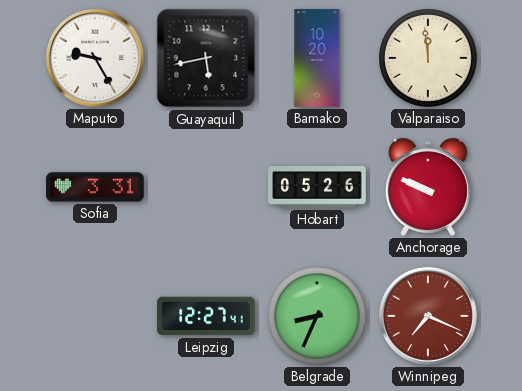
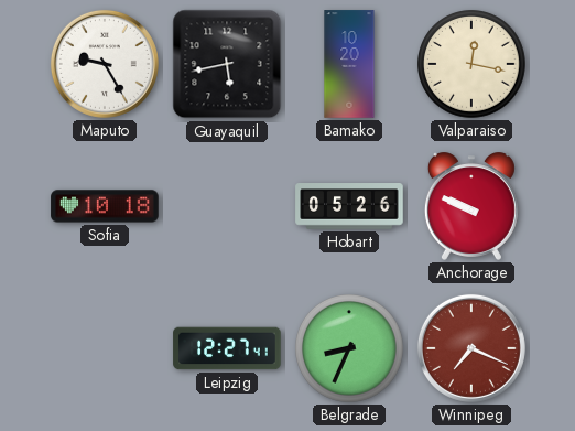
Valparaiso: 11:59 -> 12:17 (473, 65)
Sofia: 3:31 -> 10:18 (105, 206)
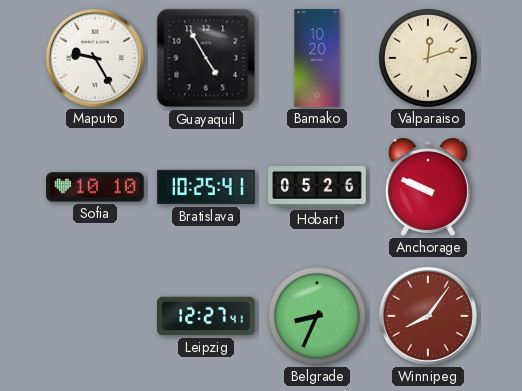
Guayaquil: 5:43 -> 4:55 (206, 58)
Valparaiso: 12:17 -> 12:12 (429, 59)
Sofia: 10:18 -> 10:10 (95, 187)
Bratislava: none -> 10:25 (206, 187)
Winnipeg: 7:19 -> 8:06 (428, 316)
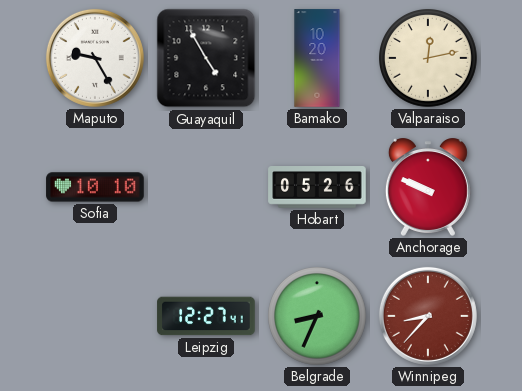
Valparaiso: 12:12 -> 12:13 (429, 59)
Bratislava: 10:25 -> none (206, 187)
Winnipeg: 8:06 -> 8:37 (428, 316)
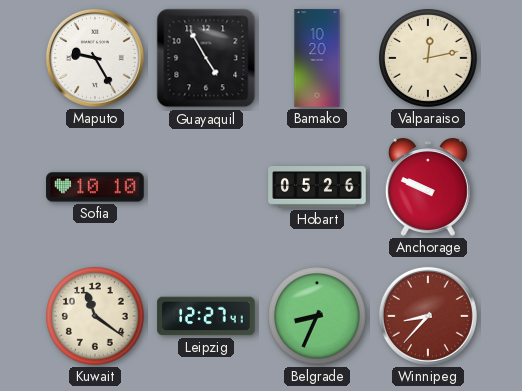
Kuwait: none -> 11:21 (96, 317)
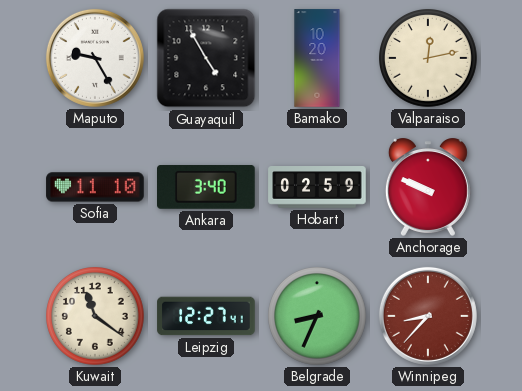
Sofia: 10:10 -> 11:10 (95, 187)
Ankara: none -> 3:40 (206, 188)
Hobart: 05:26 -> 02:59 (317, 187)
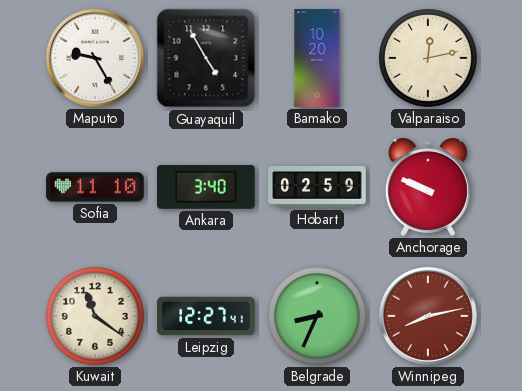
Winnipeg: 8:37 -> 8:13 (428, 316)
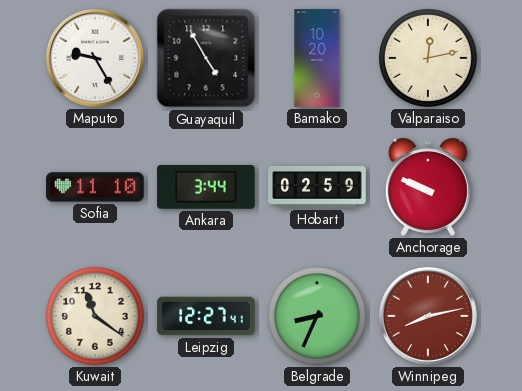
Ankara: 3:40 -> 3:44 (206, 188)
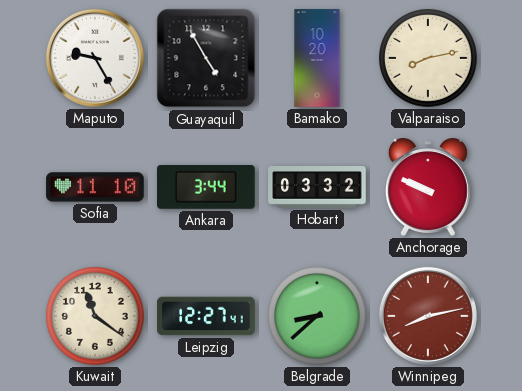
Valparaiso: 12:13 -> 8:13 (429, 59)
Hobart: 02:59 -> 03:32 (317, 187)
Belgrade: 8:34 -> 8:38 (318, 317)
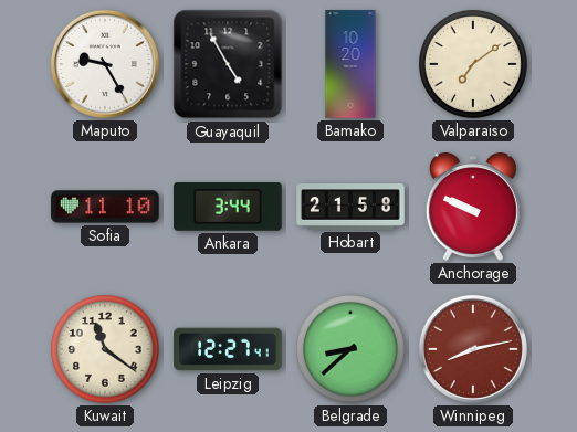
Valparaiso: 8:13 -> 7:09 (474, 65)
Hobart: 03:32 -> 21:58 (350, 207)
